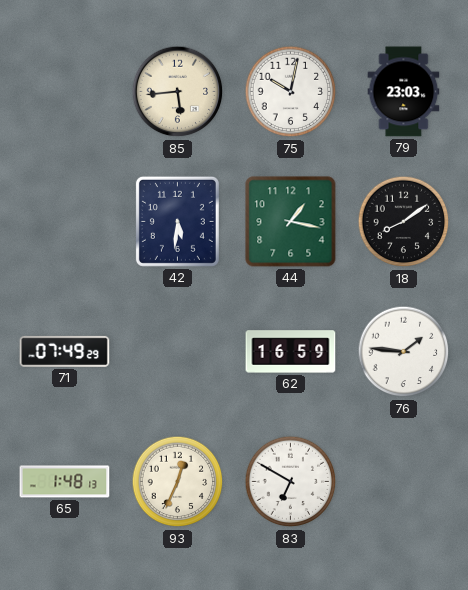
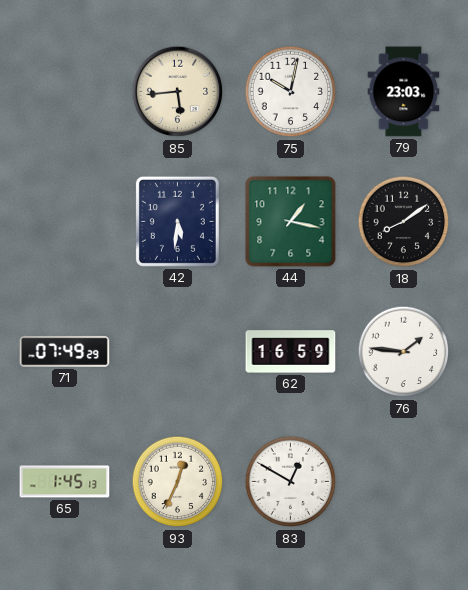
65: 1:48 -> 1:45 (65, 482)
83: 6:50 -> 12:50 (291, 482)
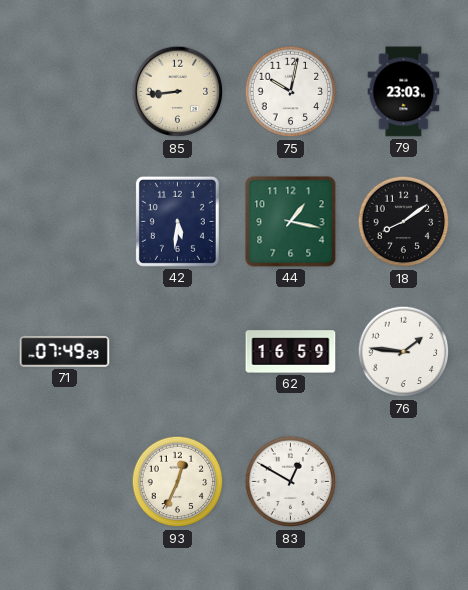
85: 5:44 -> 8:44 (178, 92)
65: 1:45 -> none (65, 482)
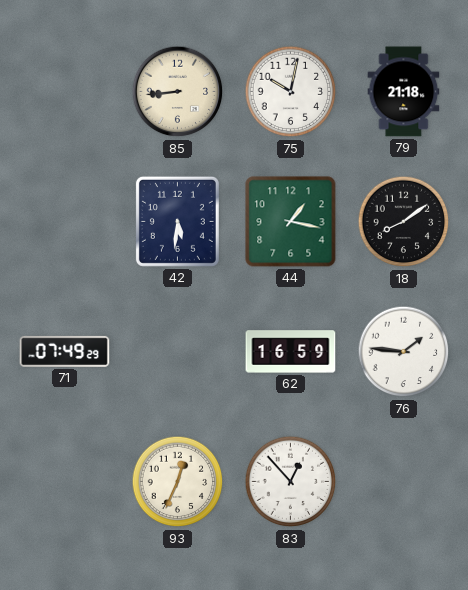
79: 23:03 -> 21:18 (404, 92)
83: 12:50 -> 12:53 (291, 482)
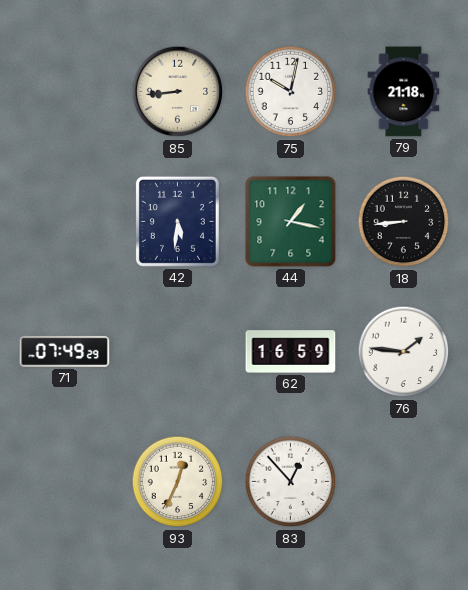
18: 8:09 -> 8:44 (404, 222)
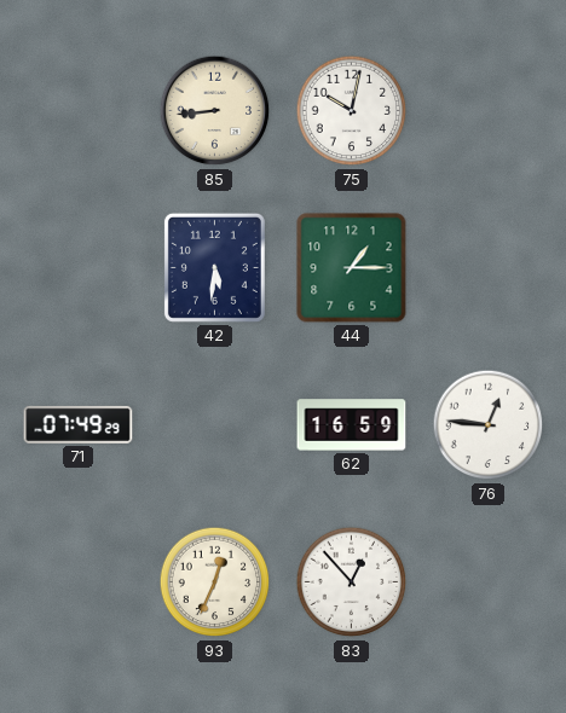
79: 21:18 -> none (404, 92)
44: 1:17 -> 1:15 (352, 268)
18: 8:44 -> none (404, 222)
76: 1:46 -> 12:46 (489, 425)
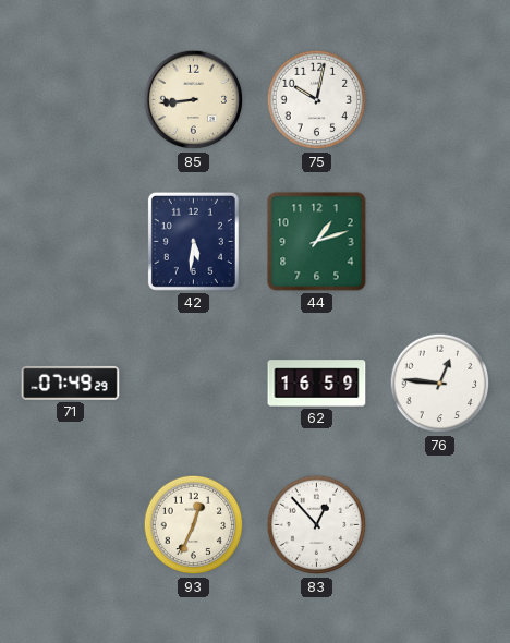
44: 1:15 -> 1:12 (317, 242)
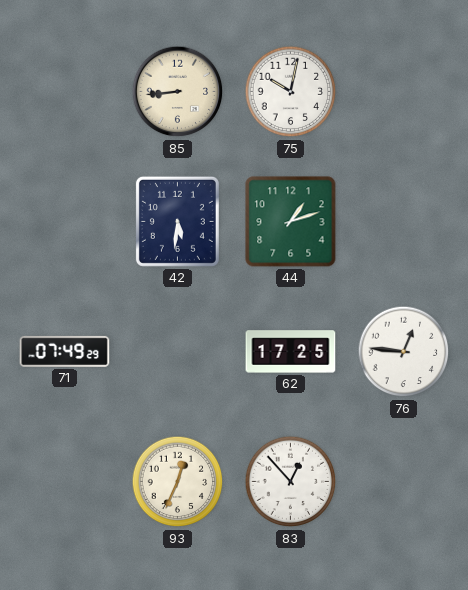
62: 16:59 -> 17:25 (291, 352)
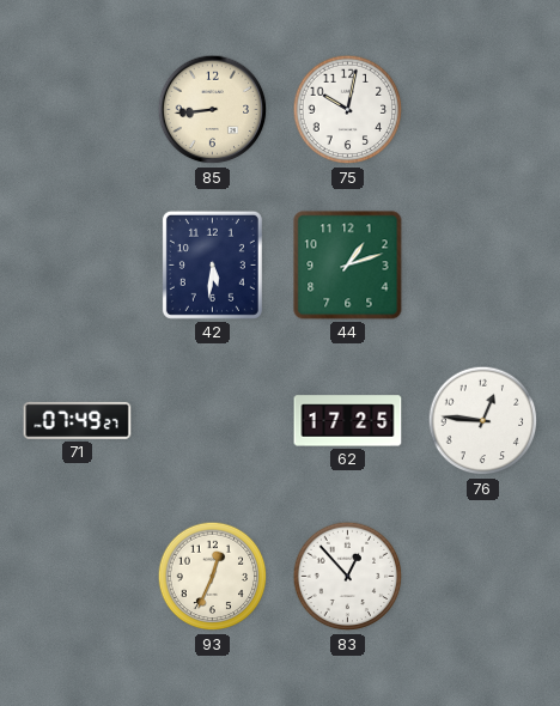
71: 07:49:29 -> 07:49:27 (78, 420)
